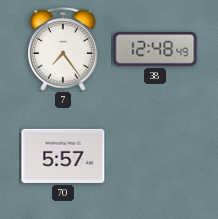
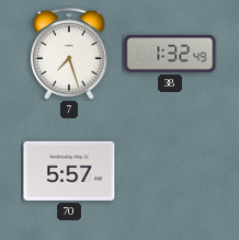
7: 7:24 -> 7:27 (70, 54)
38: 12:48 -> 1:32 (170, 54)
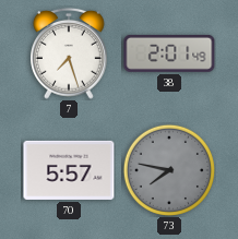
38: 1:32 -> 2:01 (169, 53)
73: none -> 7:47 (168, 169)
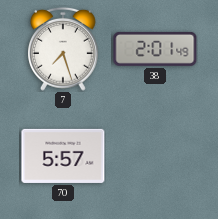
73: 7:47 -> none (168, 169)
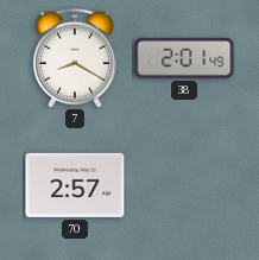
7: 7:27 -> 8:20 (76, 58)
70: 5:57 -> 2:57 (75, 185)
